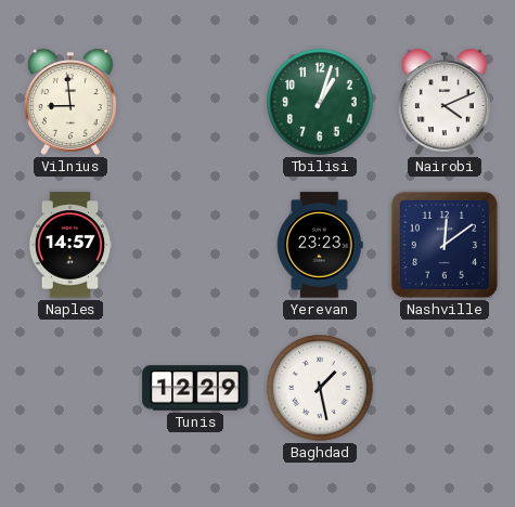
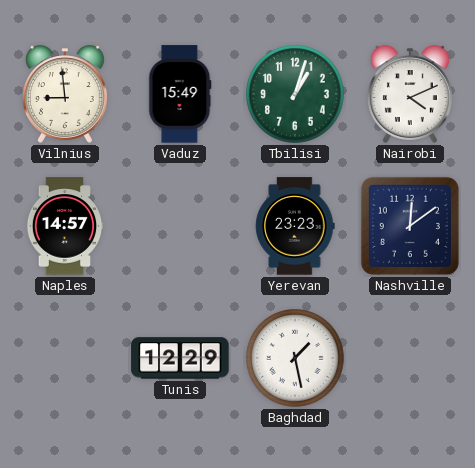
Vaduz: none -> 15:49 (180, 94)
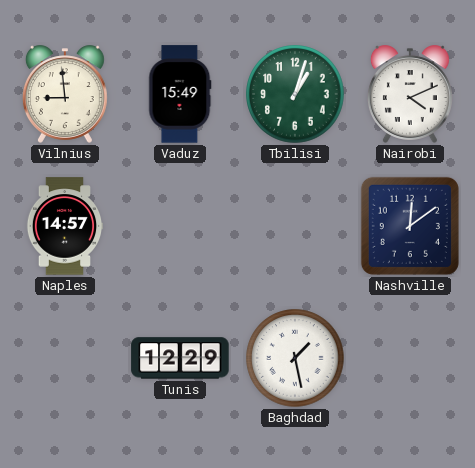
Yerevan: 23:23 -> none (295, 226)
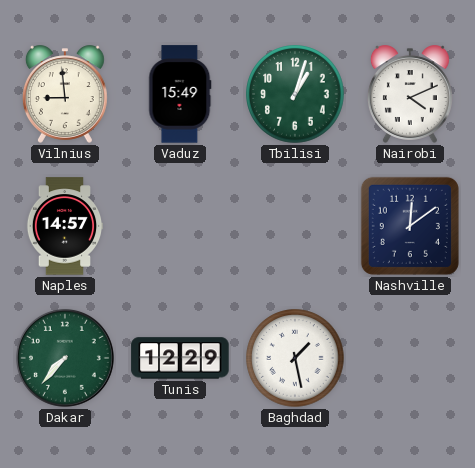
Dakar: none -> 7:37 (65, 358)
